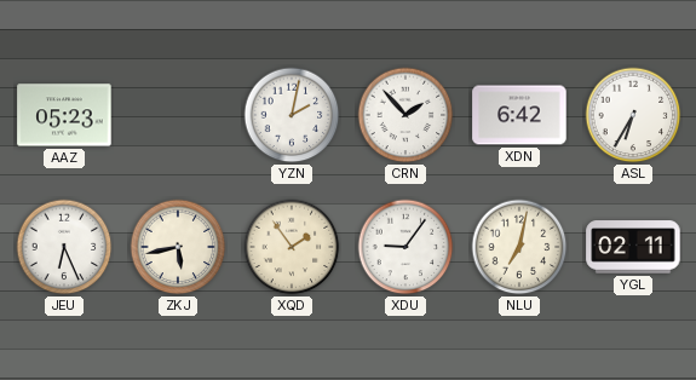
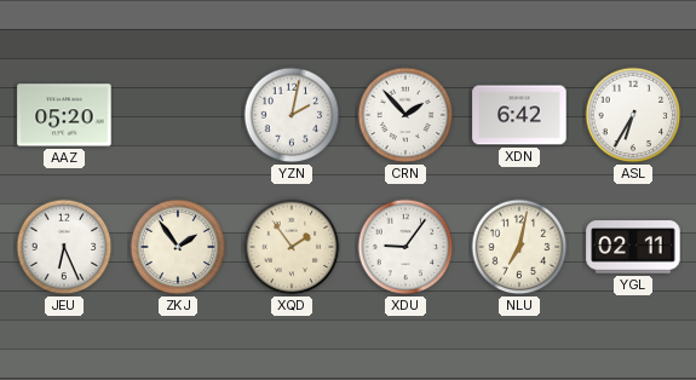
AAZ: 05:23 -> 05:20 (64, 115)
ZKJ: 5:43 -> 1:54 (178, 247)
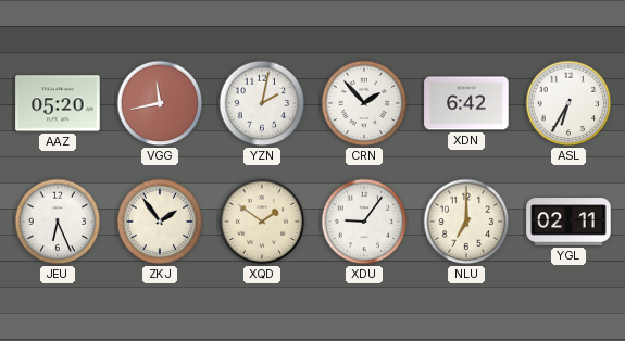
VGG: none -> 11:43 (160, 103)
XQD: 1:54 -> 1:51 (262, 222)
NLU: 7:02 -> 7:00 (466, 222)
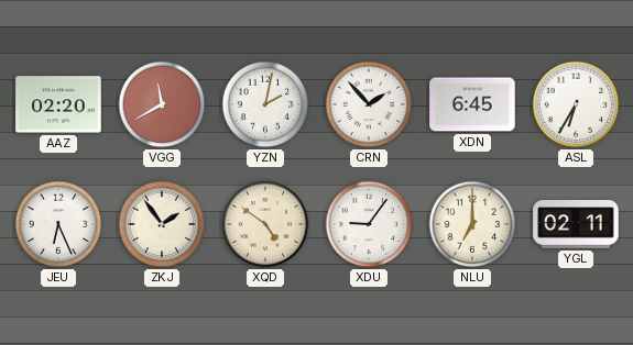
AAZ: 05:20 -> 02:20 (58, 104)
VGG: 11:43 -> 11:40 (162, 104)
XDN: 6:42 -> 6:45 (472, 104)
XQD: 1:51 -> 4:51 (265, 224)
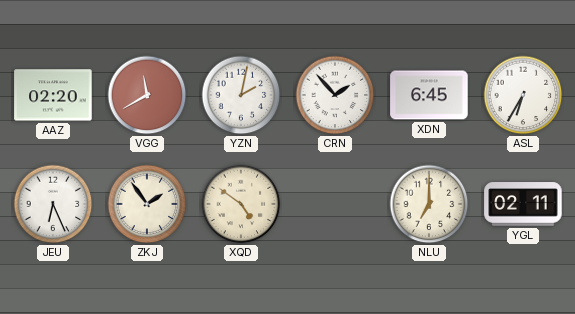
XDU: 9:06 -> none (369, 224)
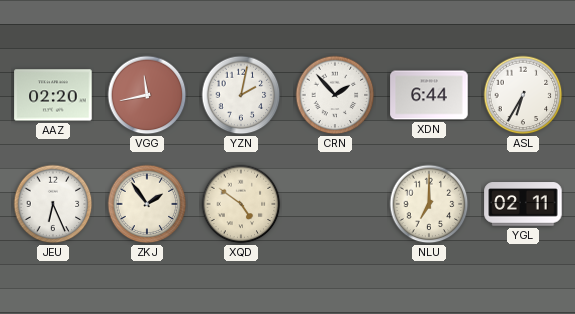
VGG: 11:40 -> 11:43 (147, 95)
XDN: 6:45 -> 6:44 (429, 95)
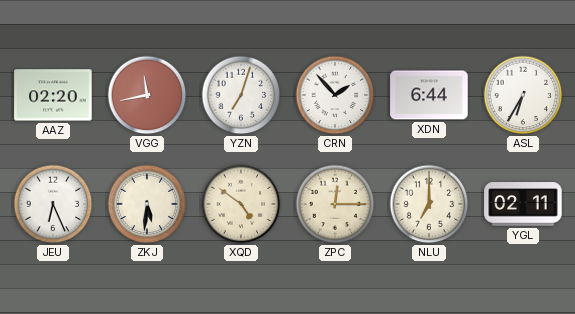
YZN: 2:02 -> 7:03 (241, 95)
ZKJ: 1:54 -> 5:31 (147, 204)
ZPC: none -> 12:15 (335, 204)
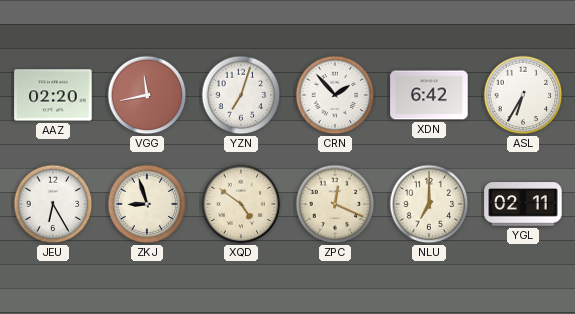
XDN: 6:44 -> 6:42 (429, 95)
JEU: 6:26 -> 6:25 (53, 204)
ZKJ: 5:31 -> 8:57 (147, 204)
ZPC: 12:15 -> 12:19 (335, 204)
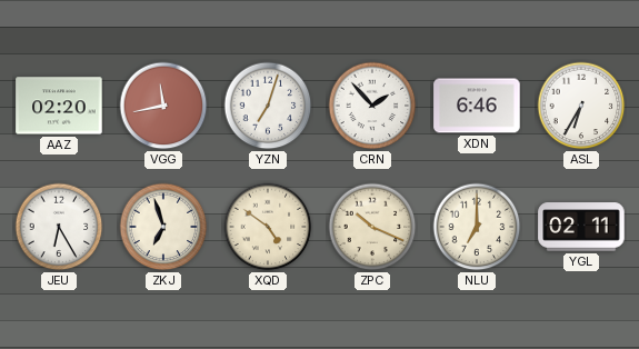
XDN: 6:42 -> 6:46 (477, 106)
ZKJ: 8:57 -> 6:57 (163, 227)
ZPC: 12:19 -> 10:19 (372, 227)
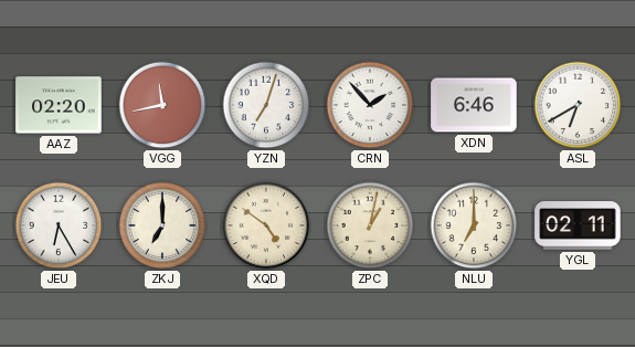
ASL: 6:35 -> 6:40 (578, 105)
ZKJ: 6:57 -> 7:00 (162, 225)
ZPC: 10:19 -> 1:02 (370, 225)
